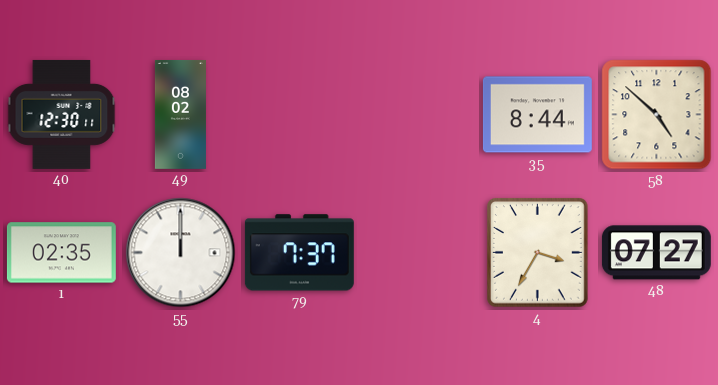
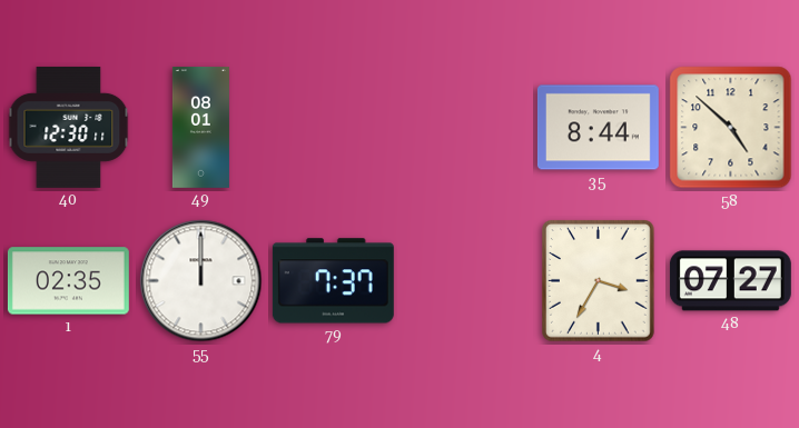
49: 08:02 -> 08:01 (200, 128)
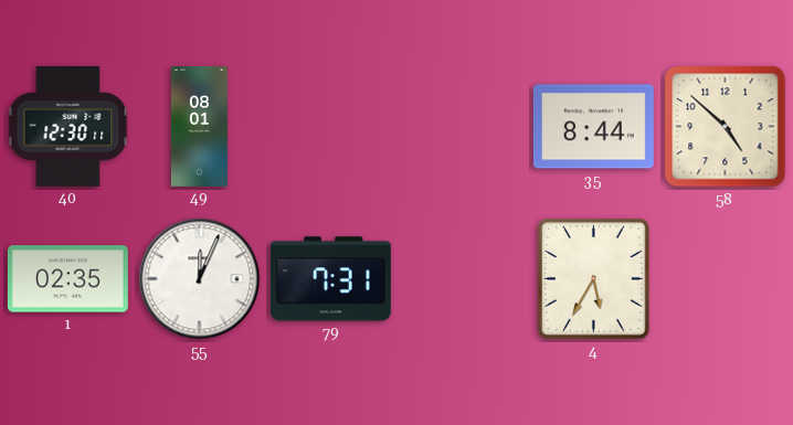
55: 12:00 -> 12:04 (200, 279)
79: 7:37 -> 7:31 (330, 279)
4: 3:35 -> 5:35 (594, 279)
48: 07:27 -> none (730, 281)
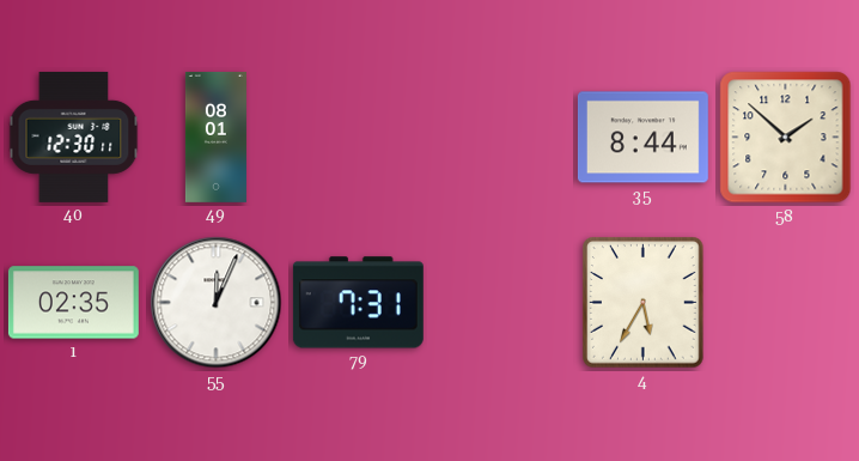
58: 4:52 -> 1:52 (786, 138)
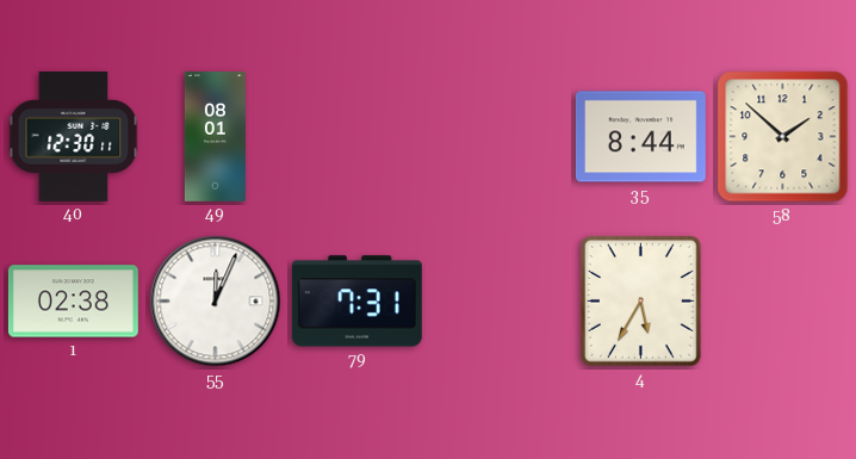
1: 02:35 -> 02:38 (73, 302)
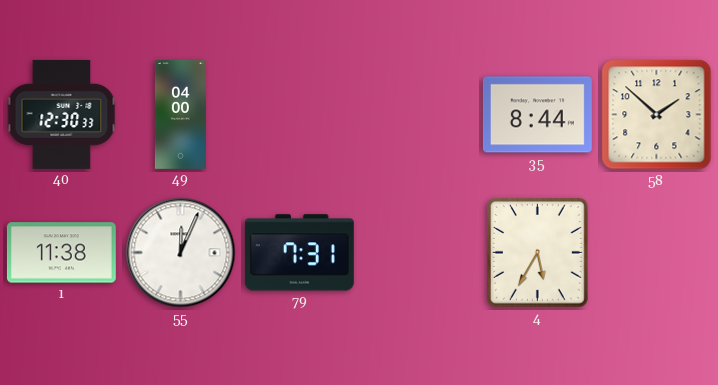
40: 12:30:11 -> 12:30:33 (62, 114)
49: 08:01 -> 04:00 (180, 115)
1: 02:38 -> 11:38 (61, 253)
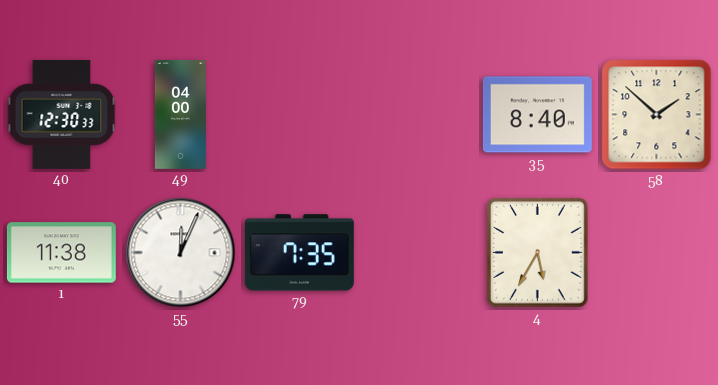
35: 8:44 -> 8:40 (537, 115)
79: 7:31 -> 7:35 (299, 253)
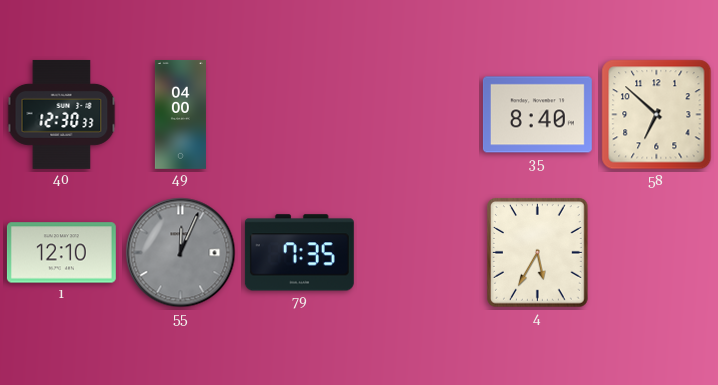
58: 1:52 -> 6:52 (657, 115)
1: 11:38 -> 12:10 (61, 253)
55 dial: white -> grey (181, 253)
